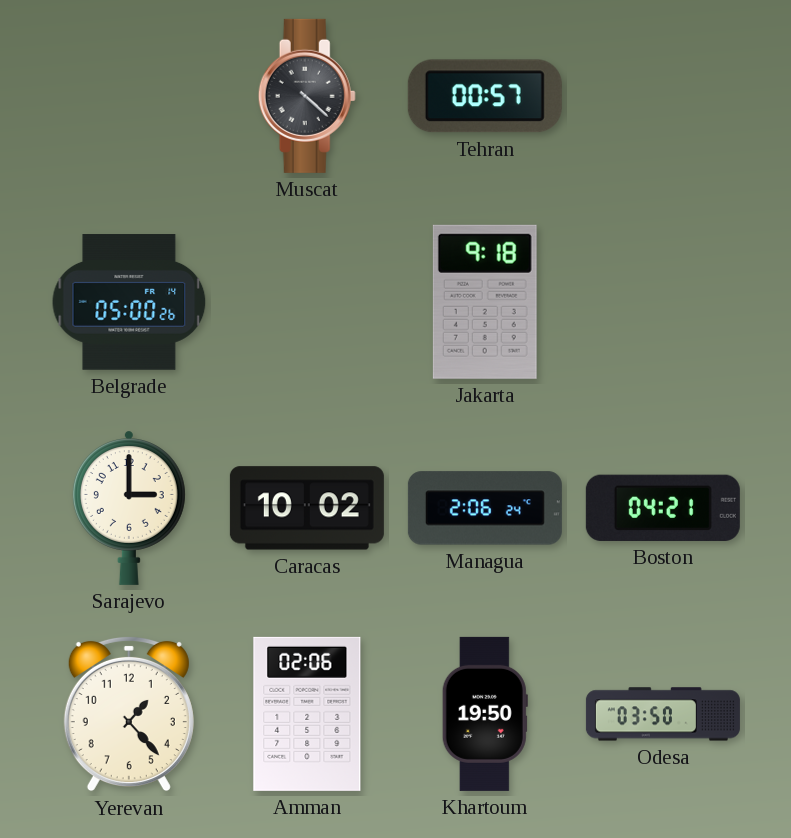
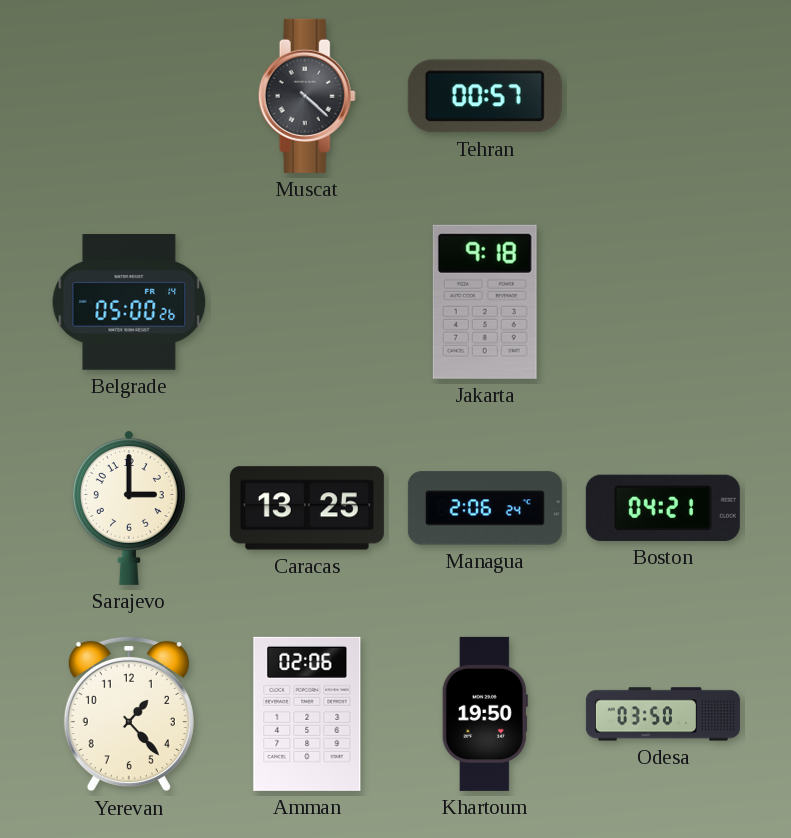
Caracas: 10:02 -> 13:25 (307, 508)
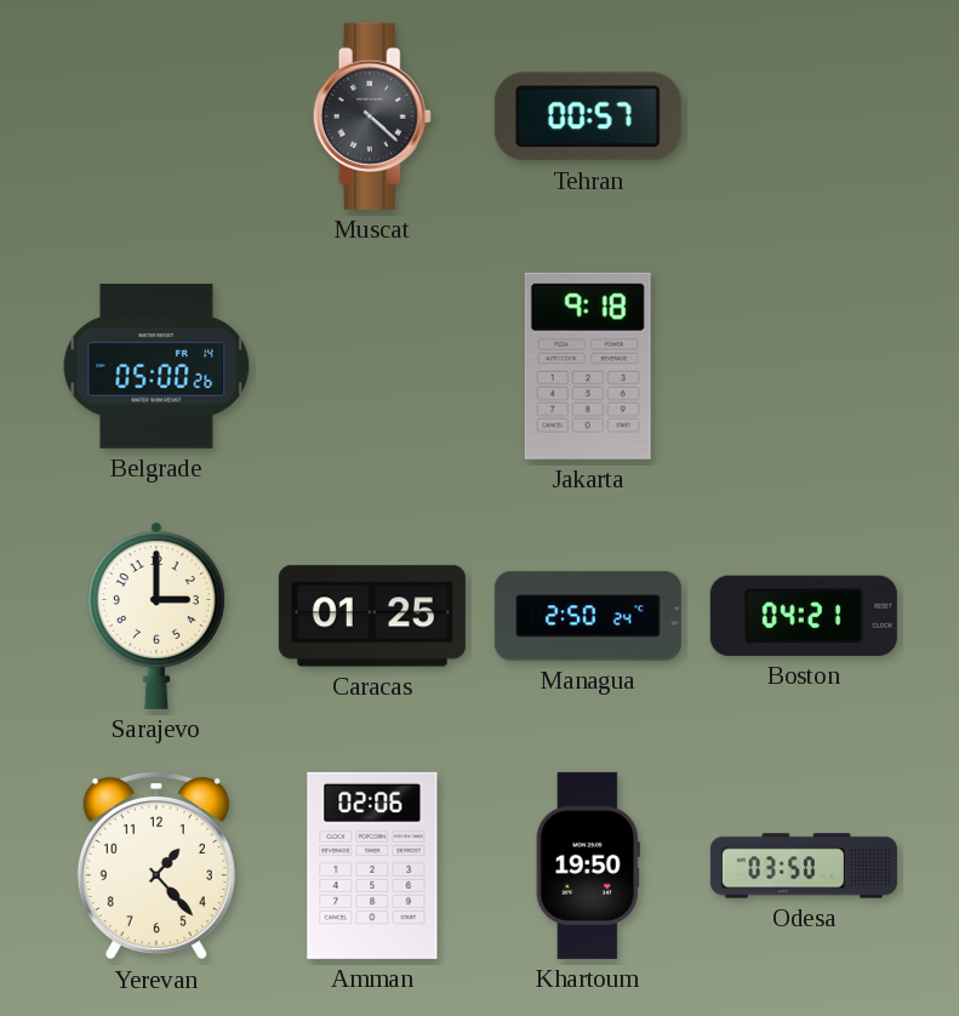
Caracas: 13:25 -> 01:25 (372, 616)
Managua: 2:06 -> 2:50 (588, 616)
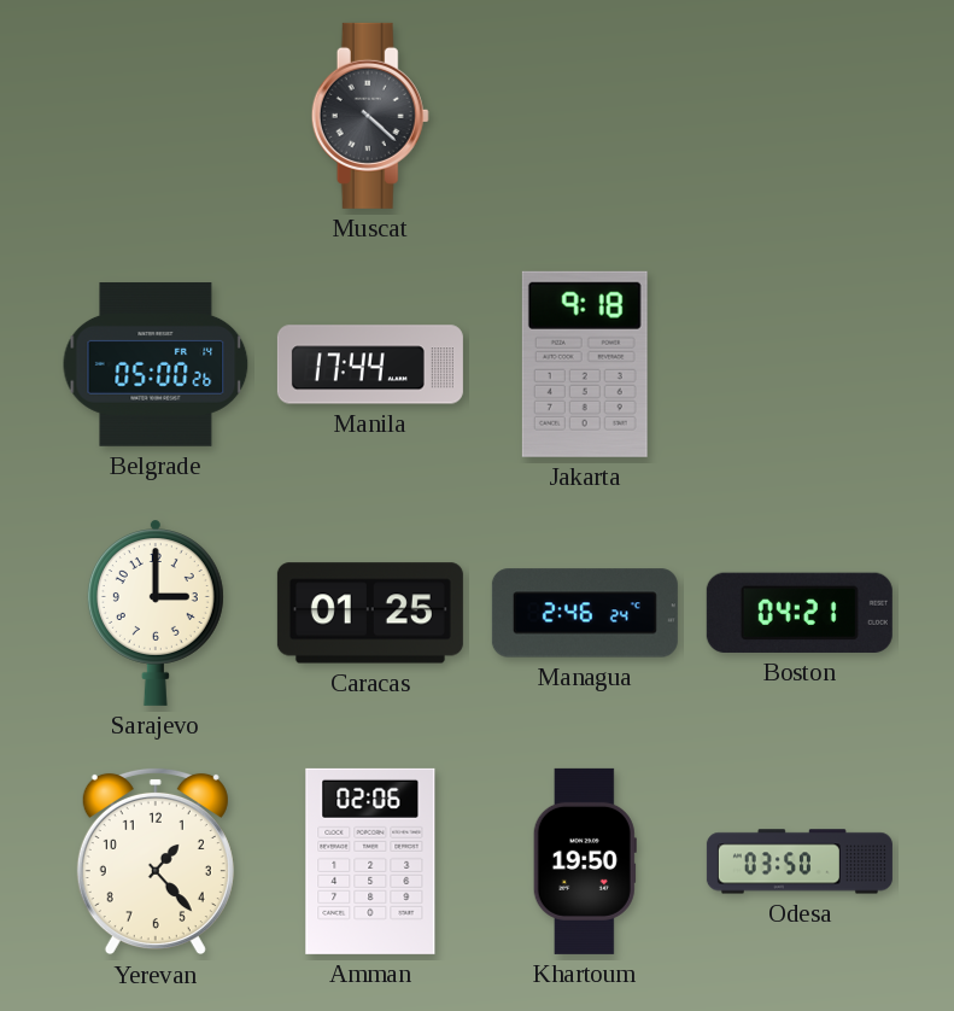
Tehran: 00:57 -> none (588, 116)
Manila: none -> 17:44 (370, 364)
Managua: 2:50 -> 2:46 (585, 613)
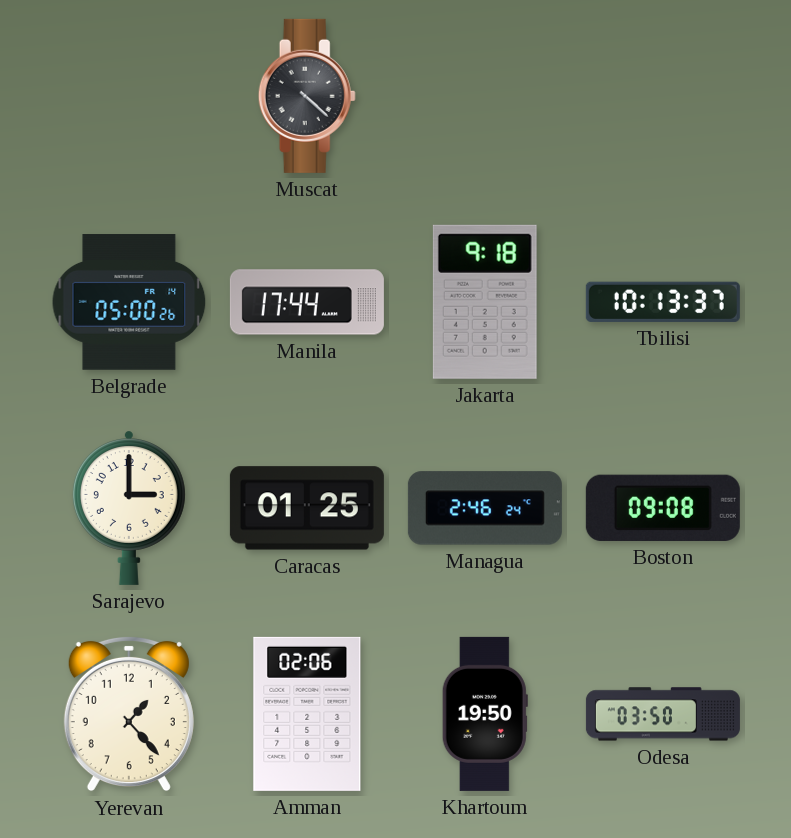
Tbilisi: none -> 10:13 (663, 302)
Boston: 04:21 -> 09:08 (663, 508)
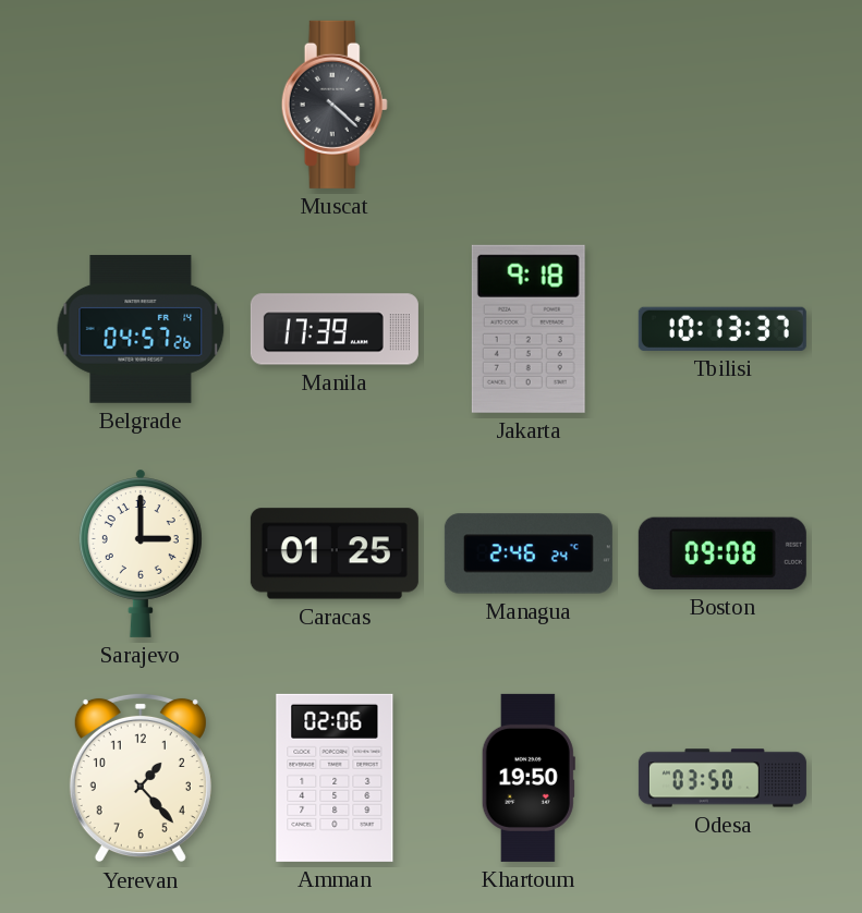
Belgrade: 05:00 -> 04:57 (141, 329)
Manila: 17:44 -> 17:39 (335, 329)
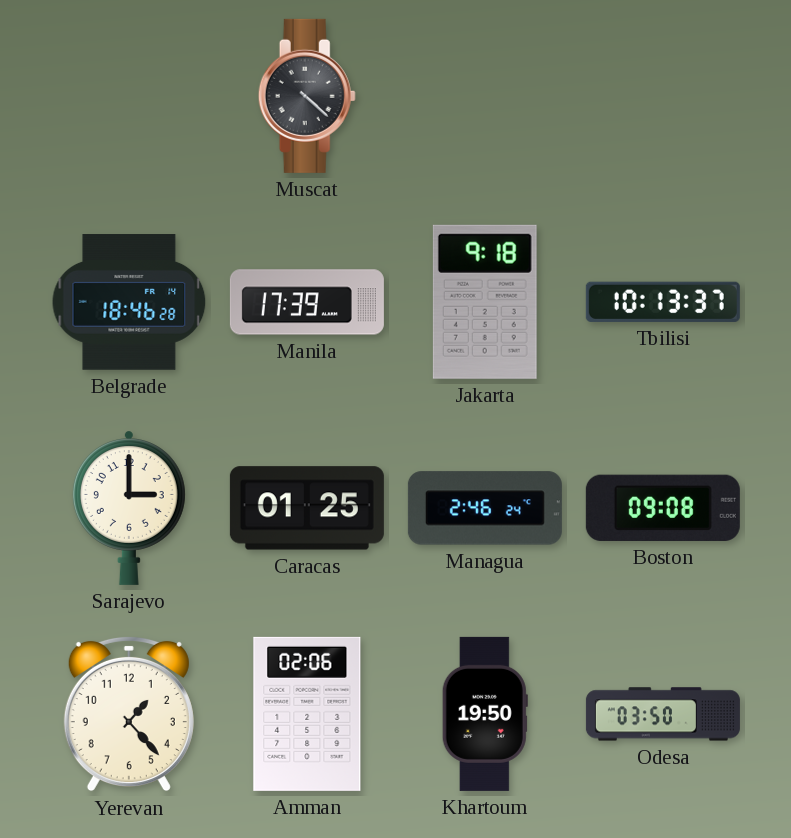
Belgrade: 04:57 -> 18:46 (129, 302)
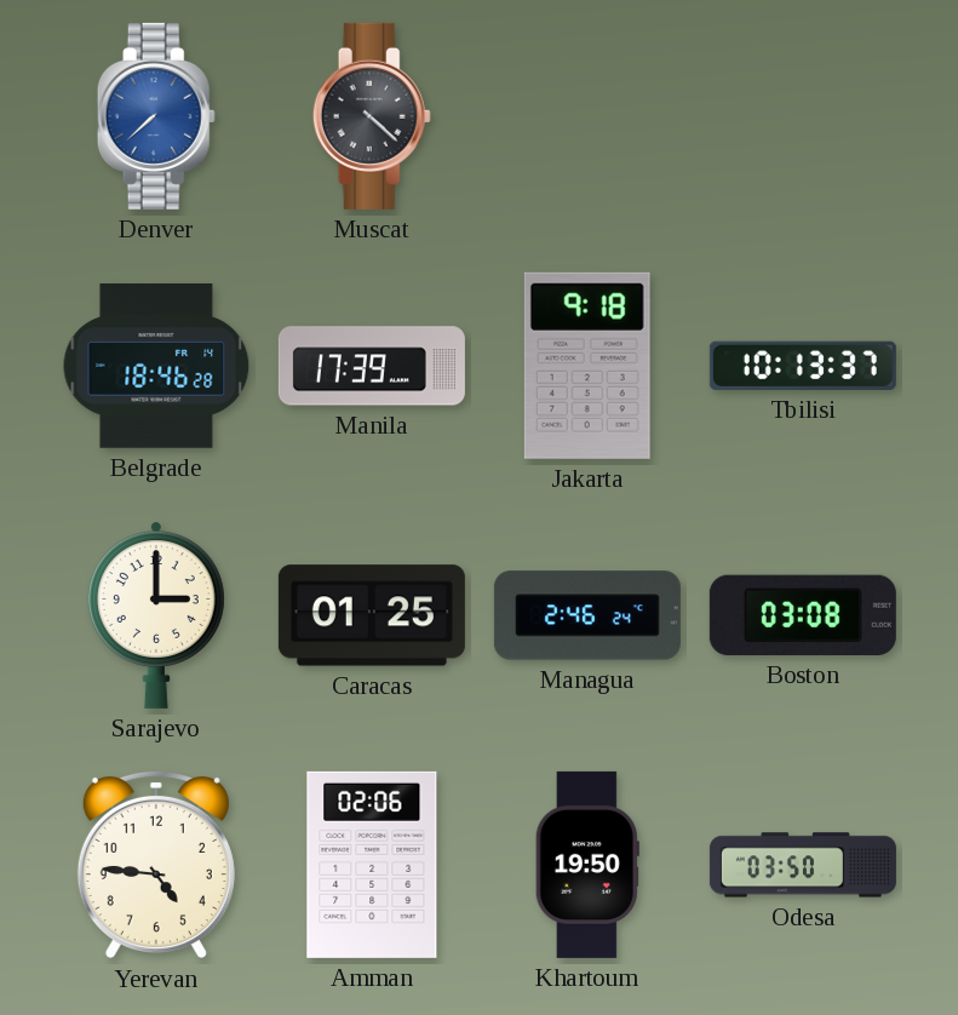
Denver: none -> 7:38 (156, 116)
Boston: 09:08 -> 03:08 (803, 615)
Yerevan: 1:23 -> 4:46 (156, 865)
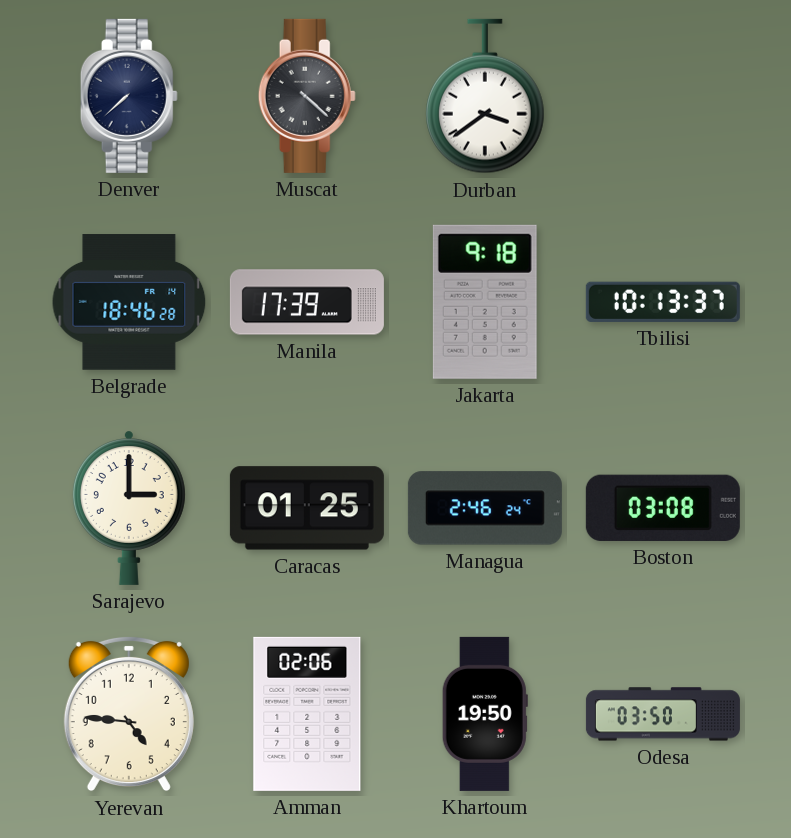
Denver dial: blue -> navy (129, 96)
Durban: none -> 3:39 (486, 96)
